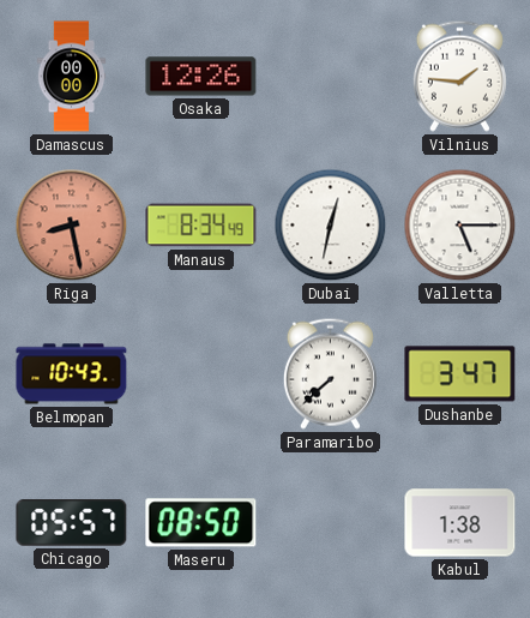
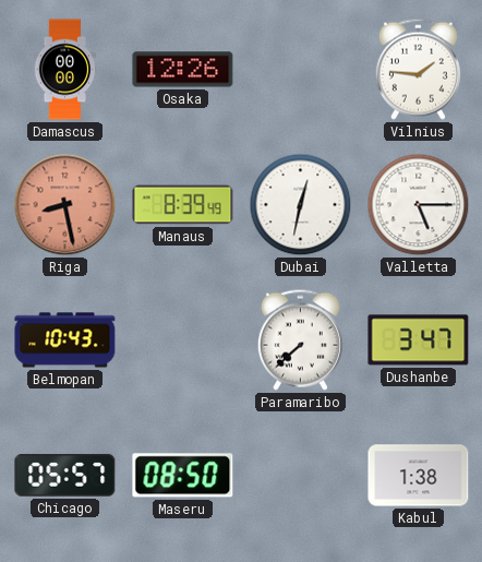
Manaus: 8:34 -> 8:39 (183, 205)
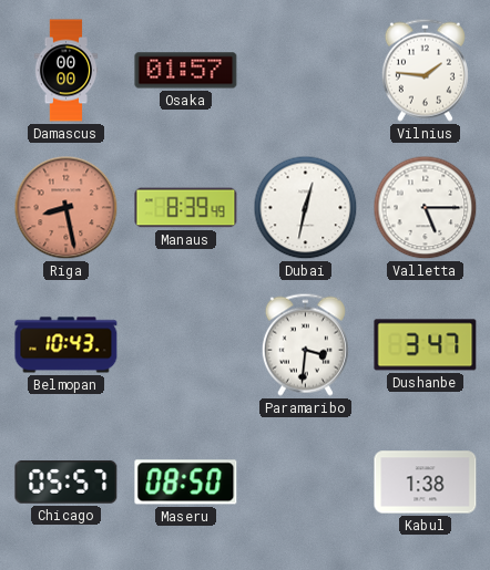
Osaka: 12:26 -> 01:57 (186, 71)
Paramaribo: 7:38 -> 3:31 (305, 344)
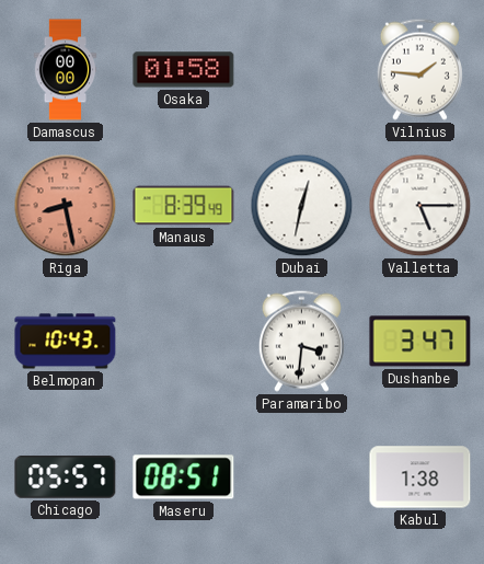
Osaka: 01:57 -> 01:58 (184, 70)
Maseru: 08:50 -> 08:51 (184, 477)
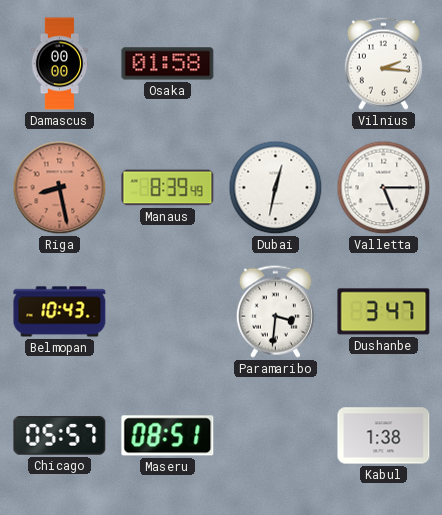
Vilnius: 1:46 -> 2:16 (383, 63)
